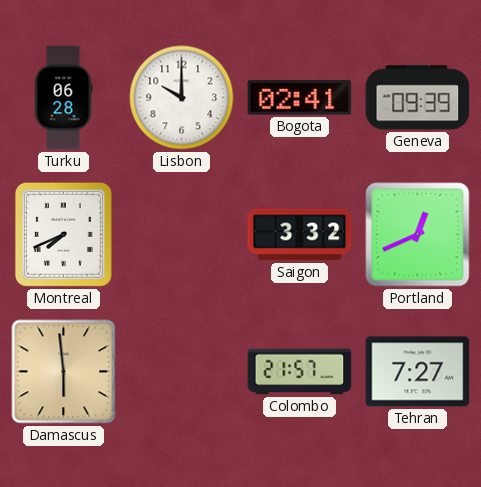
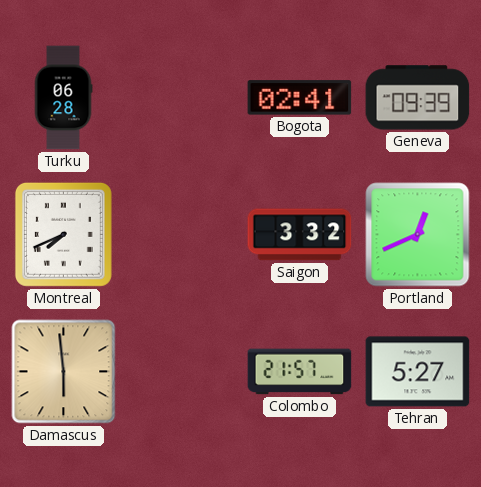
Lisbon: 10:00 -> none (182, 98)
Tehran: 7:27 -> 5:27 (418, 372)
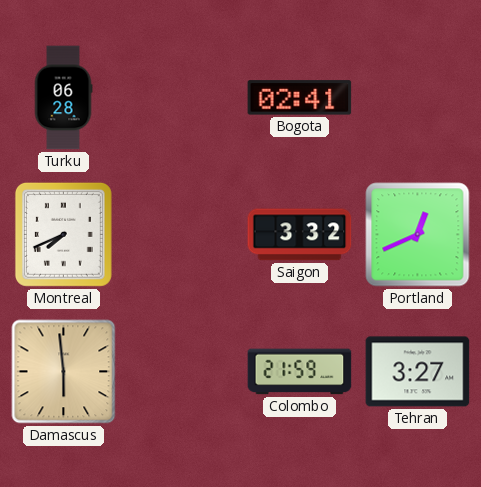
Geneva: 09:39 -> none (418, 98)
Colombo: 21:57 -> 21:59 (300, 372)
Tehran: 5:27 -> 3:27 (418, 372)
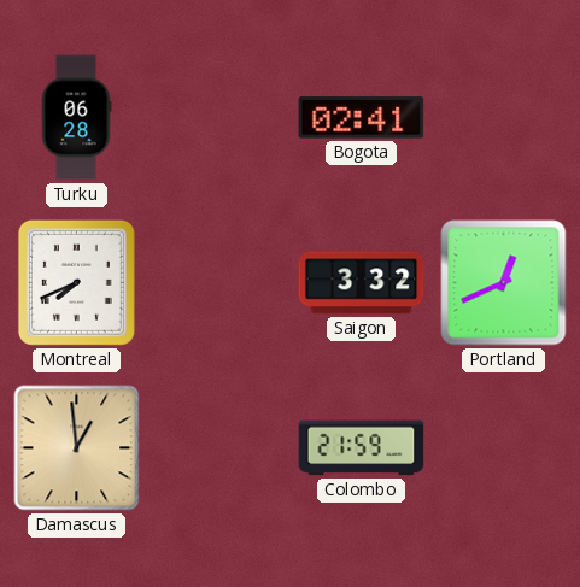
Damascus: 5:59 -> 12:59 (77, 448)
Tehran: 3:27 -> none (418, 372)
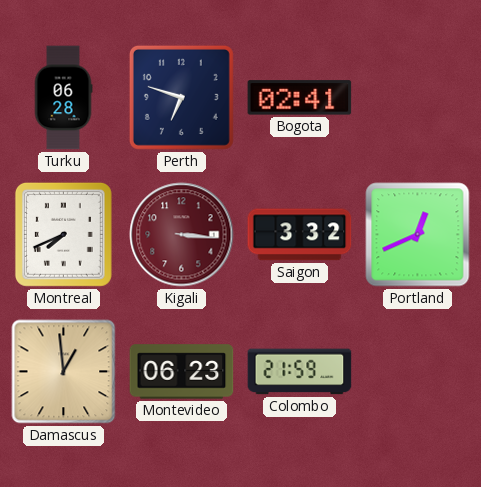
Perth: none -> 6:48 (181, 97)
Kigali: none -> 3:16 (182, 235)
Montevideo: none -> 06:23 (182, 372)
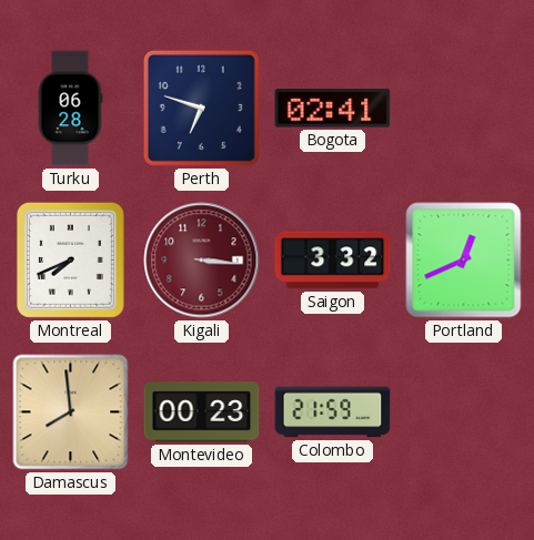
Damascus: 12:59 -> 7:59 (71, 412)
Montevideo: 06:23 -> 00:23 (202, 412)
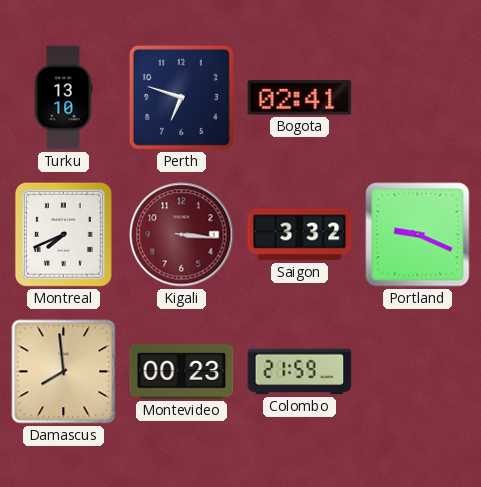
Turku: 06:28 -> 13:10 (63, 98)
Portland: 12:41 -> 9:19 (418, 235)
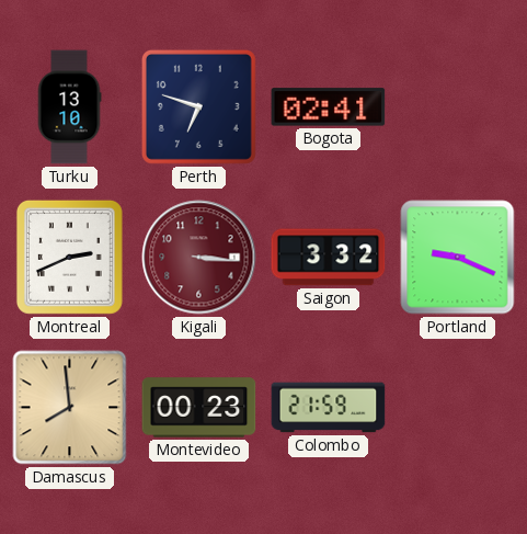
Montreal: 7:41 -> 2:41 (69, 257)
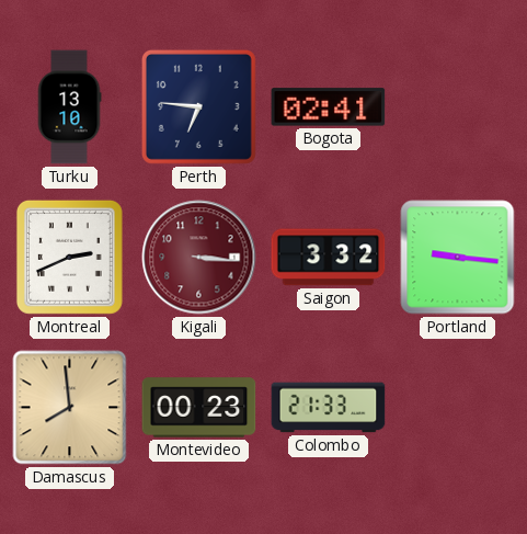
Perth: 6:48 -> 6:46 (198, 106)
Portland: 9:19 -> 9:16 (458, 258)
Colombo: 21:59 -> 21:33 (329, 408)
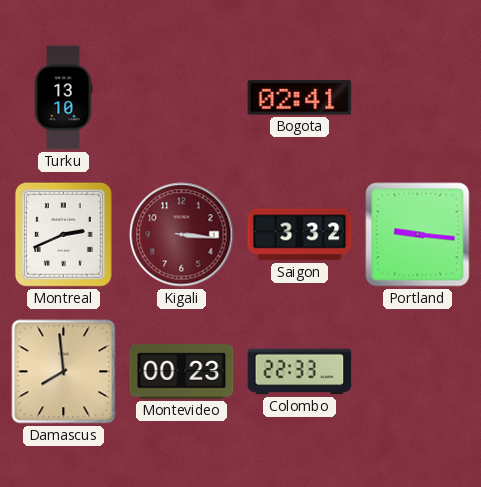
Perth: 6:46 -> none (198, 106)
Colombo: 21:33 -> 22:33 (300, 372)
